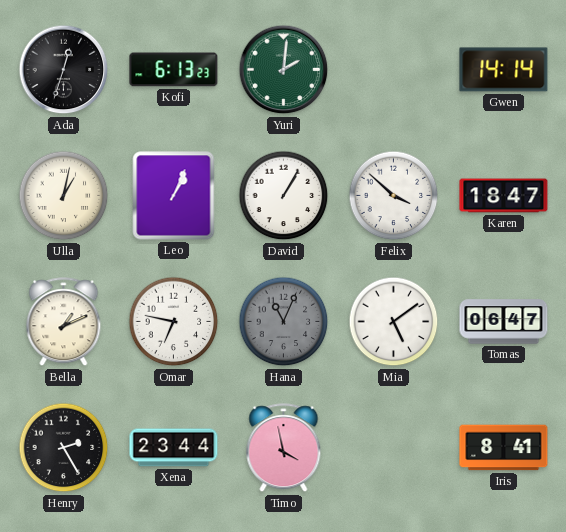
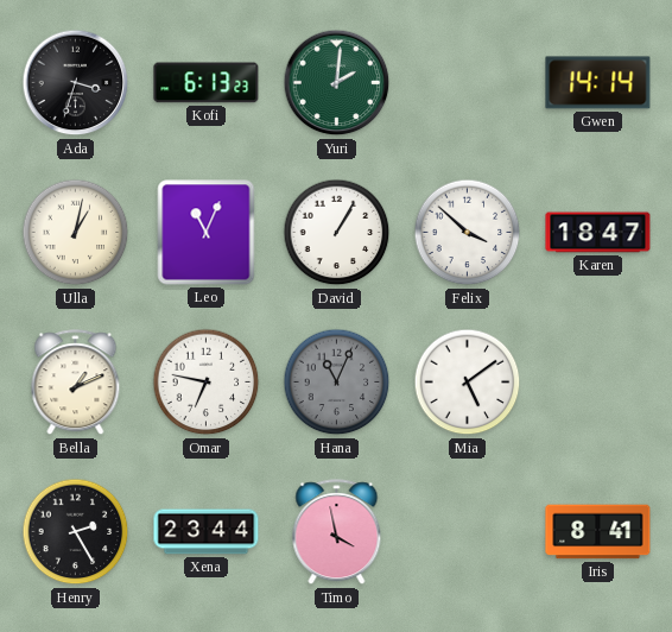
Ada: 12:33 -> 3:33 (76, 83)
Leo: 1:04 -> 11:04 (207, 233)
Tomas: 06:47 -> none (504, 322)
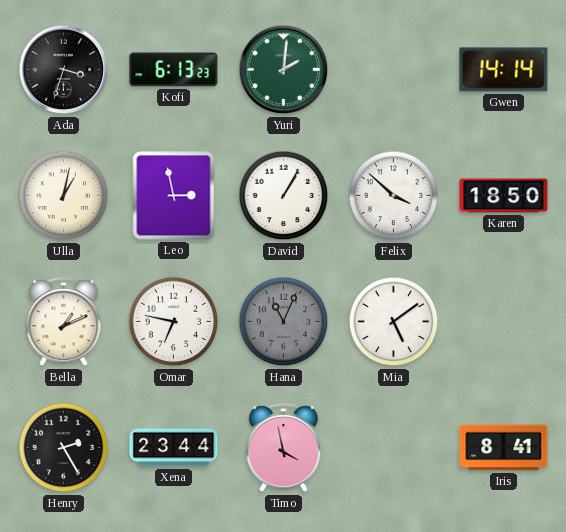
Leo: 11:04 -> 2:58 (174, 196)
Karen: 18:47 -> 18:50 (504, 196)
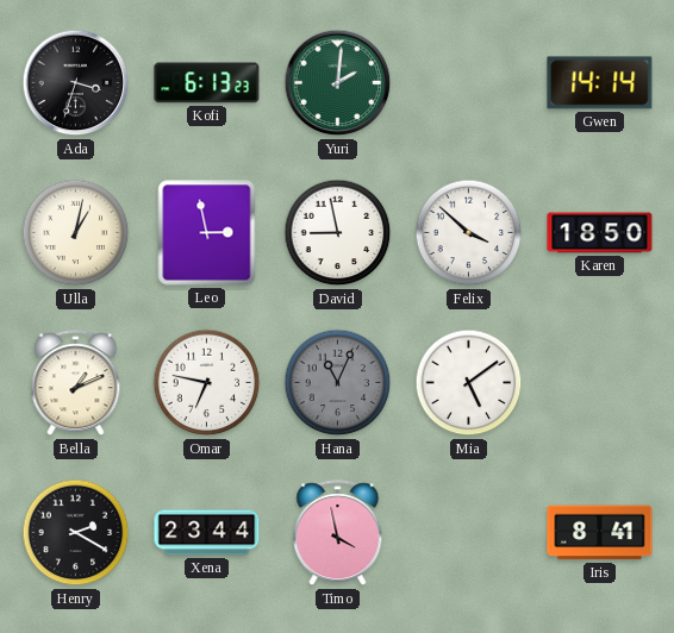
David: 1:05 -> 8:58 (338, 233)
Henry: 2:25 -> 2:20 (76, 533)
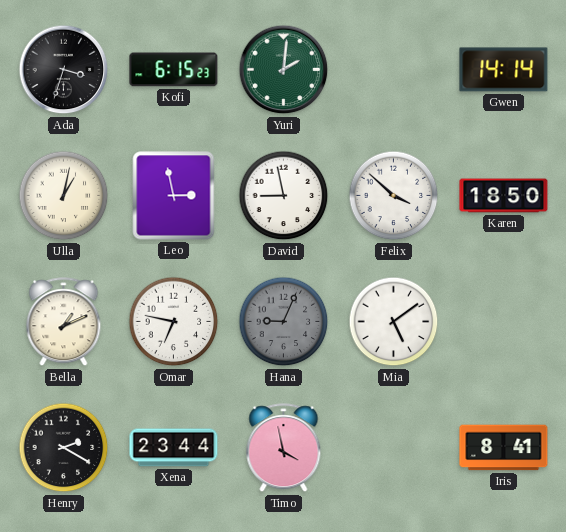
Kofi: 6:13 -> 6:15 (174, 70)
Hana: 11:04 -> 9:04 (284, 322)
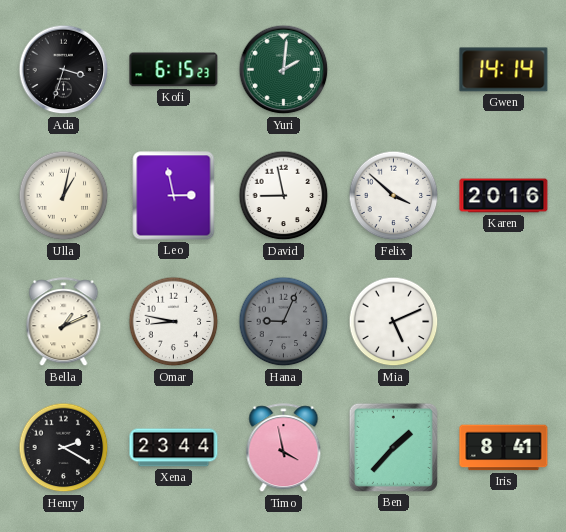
Karen: 18:50 -> 20:16 (504, 196)
Omar: 6:47 -> 8:47 (174, 322)
Mia: 5:09 -> 5:11 (394, 322)
Ben: none -> 1:37 (393, 447)
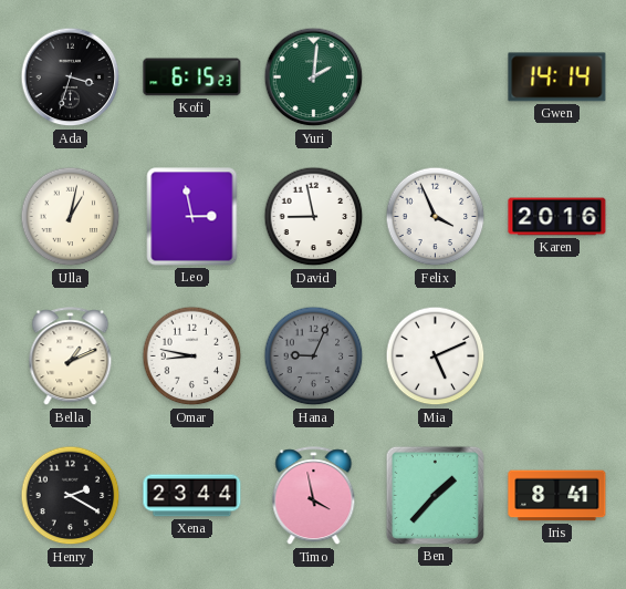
Felix: 3:52 -> 3:56 (436, 217)
